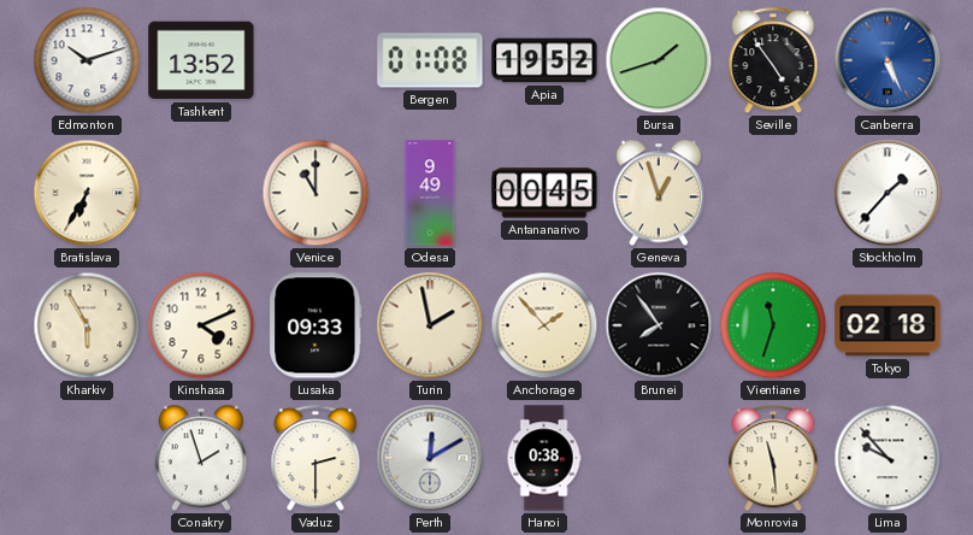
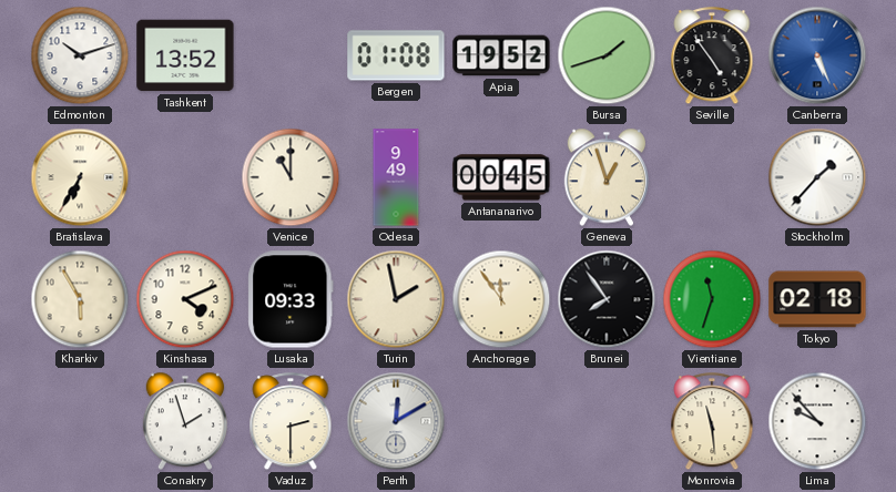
Anchorage: 1:53 -> 11:54 (501, 299)
Hanoi: 0:38 -> none (544, 458)
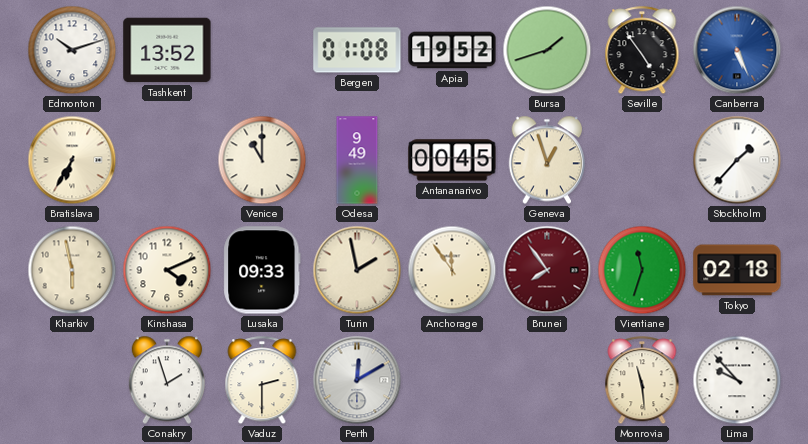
Kharkiv: 5:55 -> 5:58 (72, 270)
Brunei dial: black -> burgundy (547, 270)
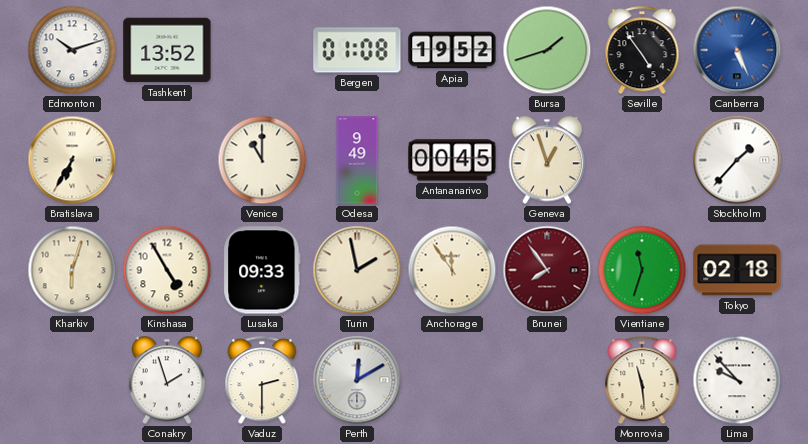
Kharkiv: 5:58 -> 6:03 (72, 270)
Kinshasa: 4:11 -> 4:55 (167, 270)
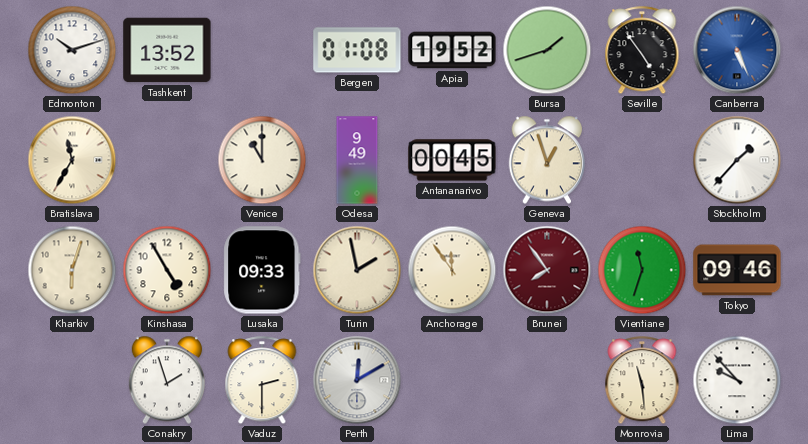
Bratislava: 6:35 -> 11:35 (72, 160)
Tokyo: 02:18 -> 09:46 (737, 270)
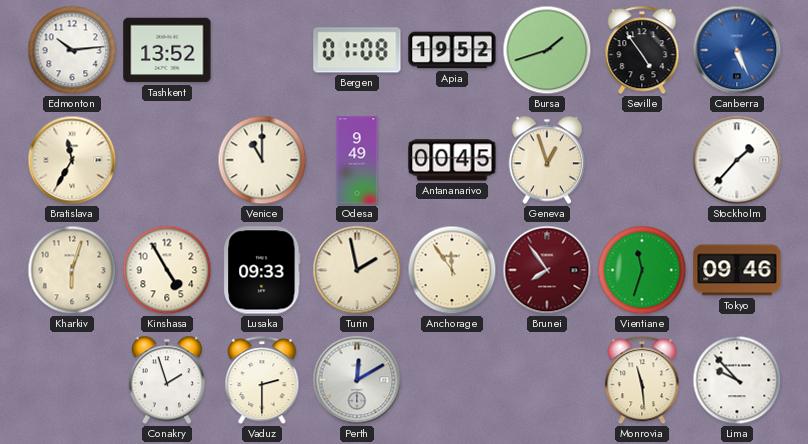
Edmonton: 10:12 -> 10:14 (72, 50)
